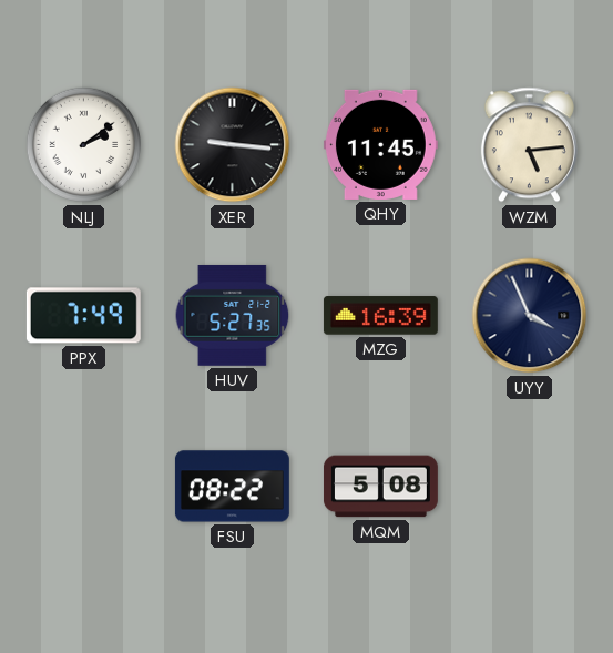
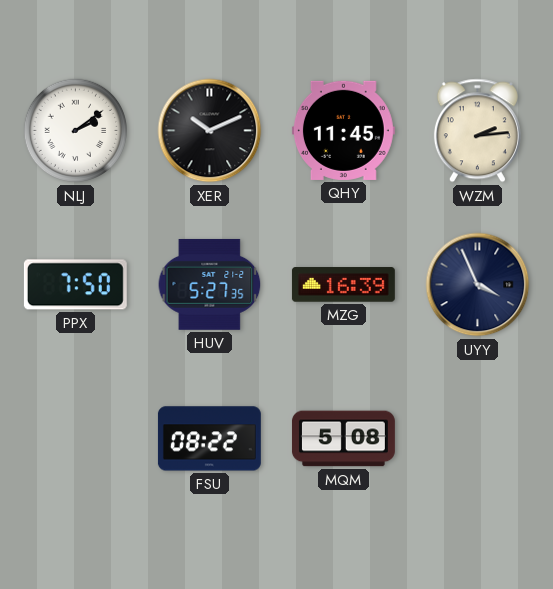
XER: 9:16 -> 10:11 (210, 131)
WZM: 5:14 -> 2:14 (477, 131)
PPX: 7:49 -> 7:50 (75, 285)
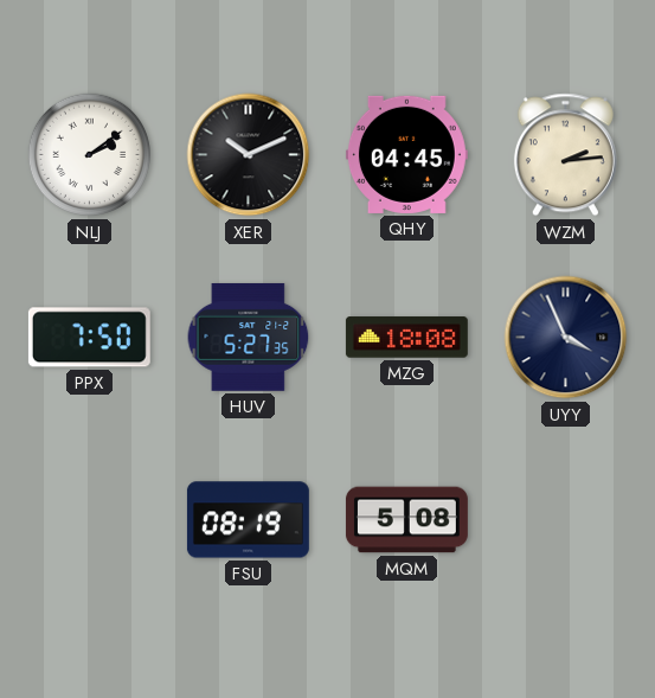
QHY: 11:45 -> 04:45 (406, 154)
MZG: 16:39 -> 18:08 (406, 338)
FSU: 08:22 -> 08:19 (248, 520)
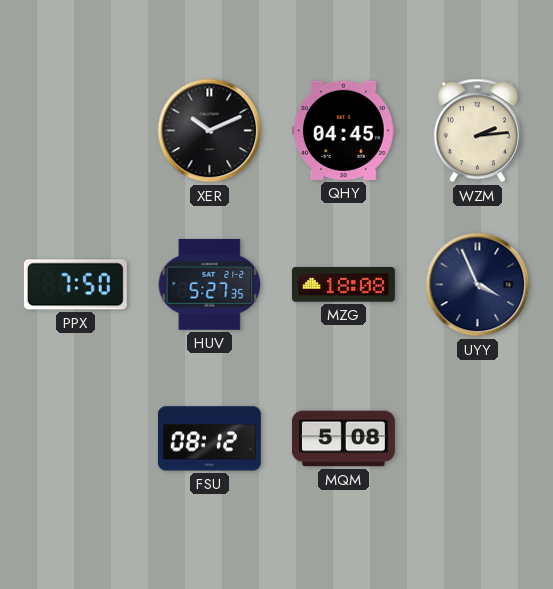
NLJ: 2:09 -> none (90, 155)
FSU: 08:19 -> 08:12 (209, 439)
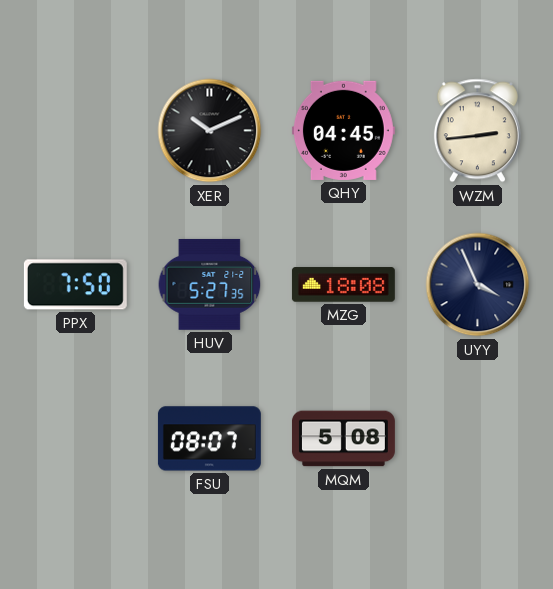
WZM: 2:14 -> 2:44 (477, 131)
FSU: 08:12 -> 08:07 (209, 439)
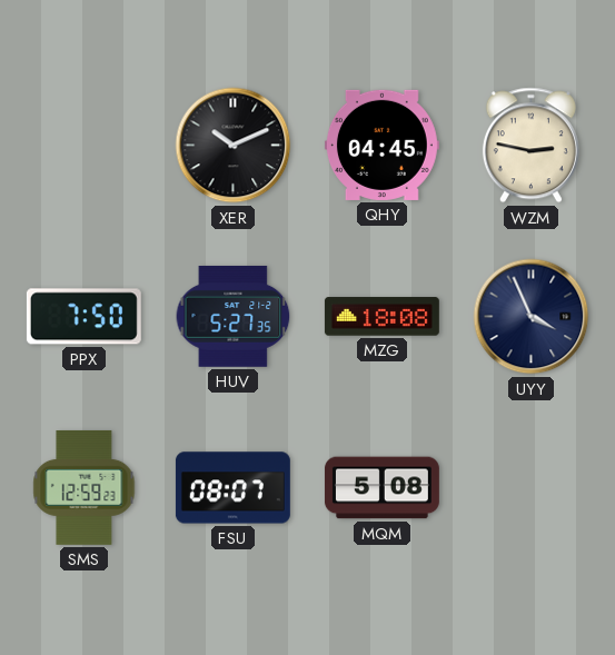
WZM: 2:44 -> 2:47 (530, 146)
SMS: none -> 12:59 (85, 487)
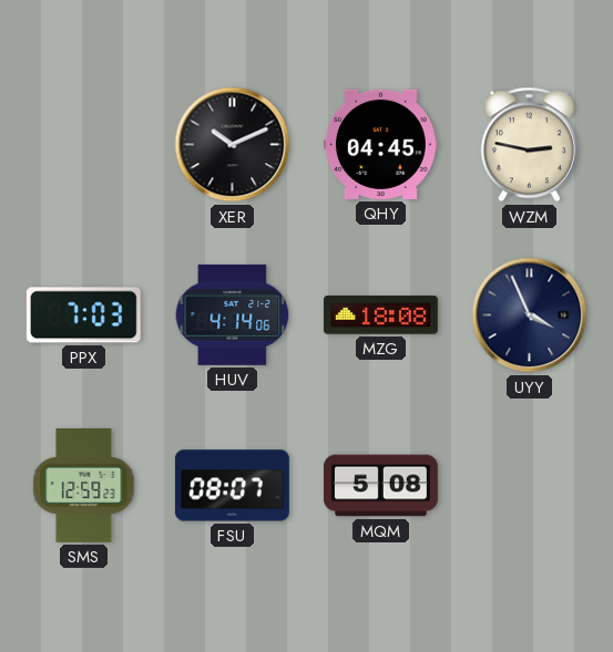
PPX: 7:50 -> 7:03 (83, 315)
HUV: 5:27 -> 4:14 (233, 314)
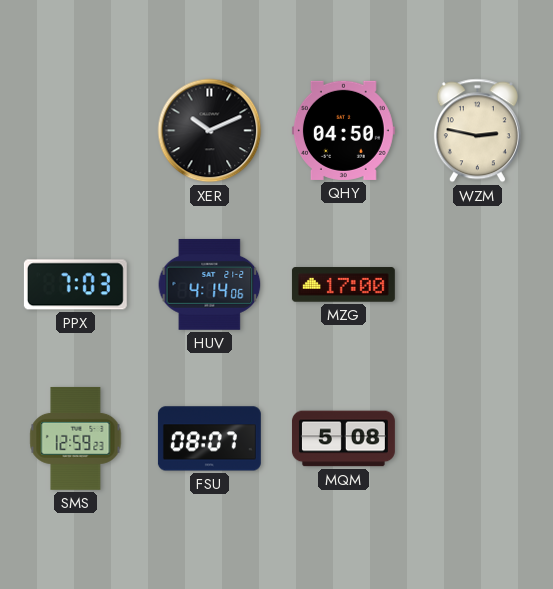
QHY: 04:45 -> 04:50 (343, 130)
MZG: 18:08 -> 17:00 (343, 285)
UYY: 3:56 -> none (530, 315)
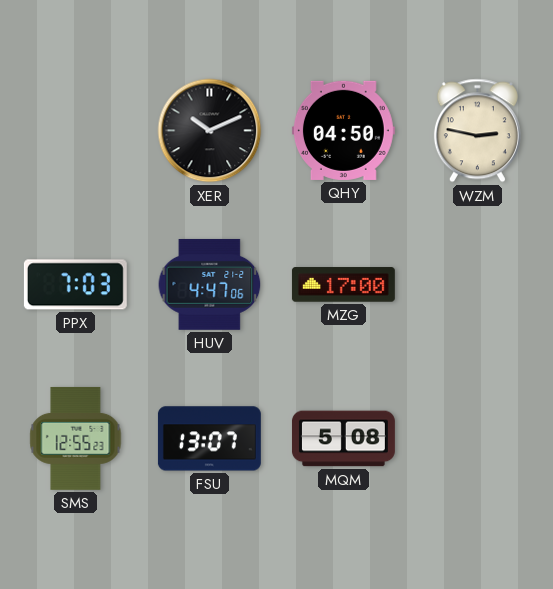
HUV: 4:14 -> 4:47 (210, 284)
SMS: 12:59 -> 12:55 (76, 438)
FSU: 08:07 -> 13:07 (209, 439)
